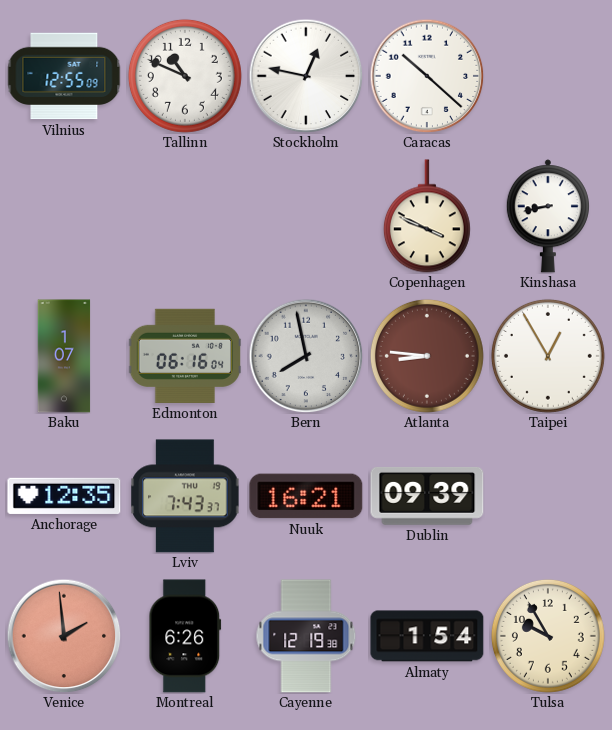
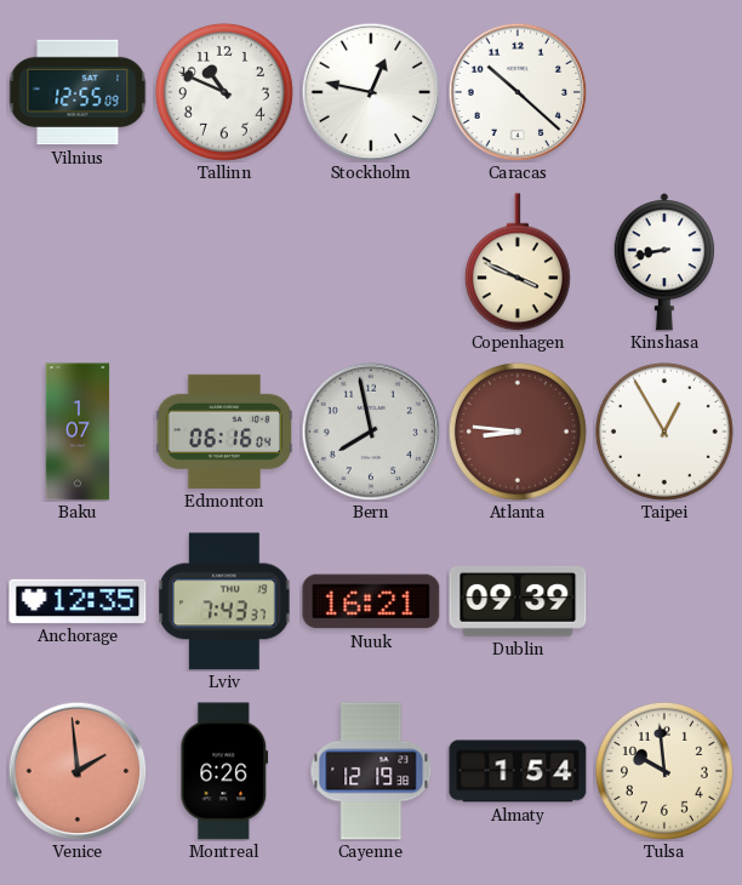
Tulsa: 9:55 -> 9:59 (664, 771)
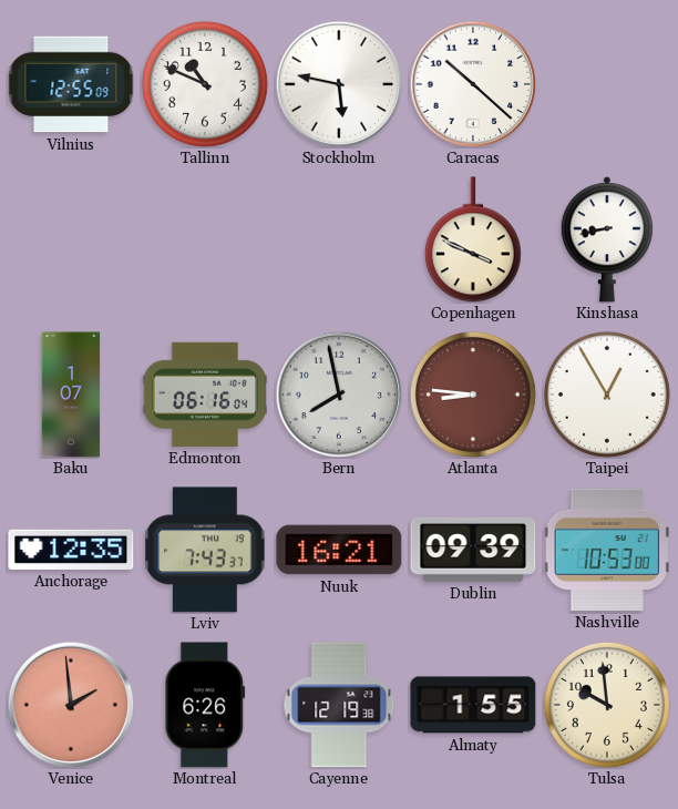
Stockholm: 12:47 -> 5:47 (339, 84)
Nashville: none -> 10:53 (607, 550)
Almaty: 1:54 -> 1:55 (473, 705)
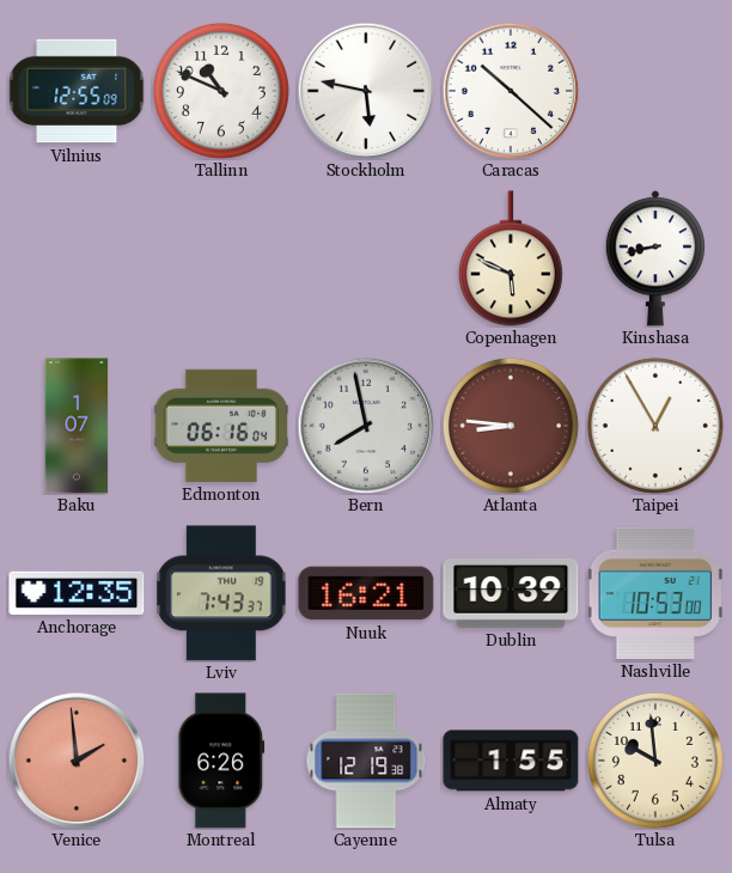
Copenhagen: 3:49 -> 5:49 (511, 258)
Dublin: 09:39 -> 10:39 (511, 593)
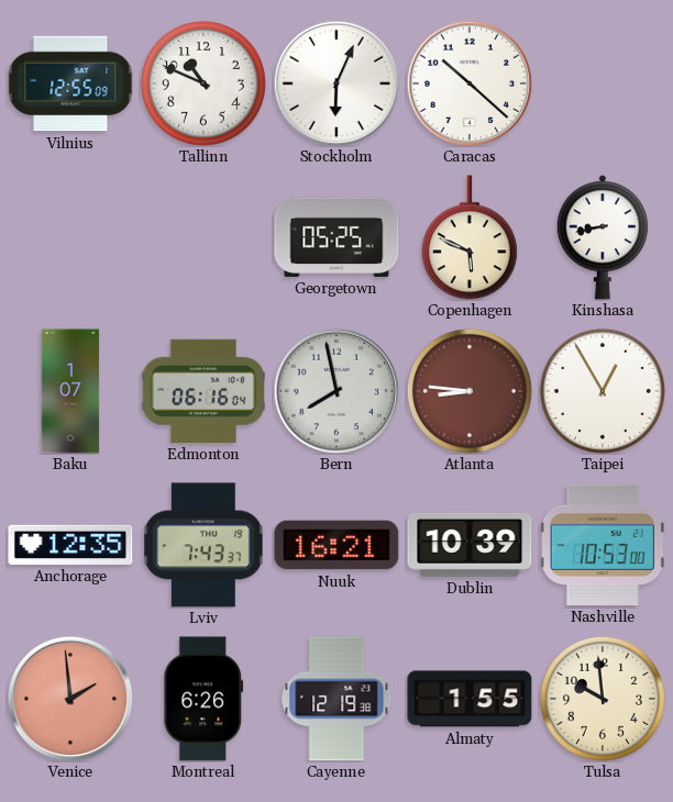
Stockholm: 5:47 -> 6:04 (336, 83)
Georgetown: none -> 05:25 (336, 237)
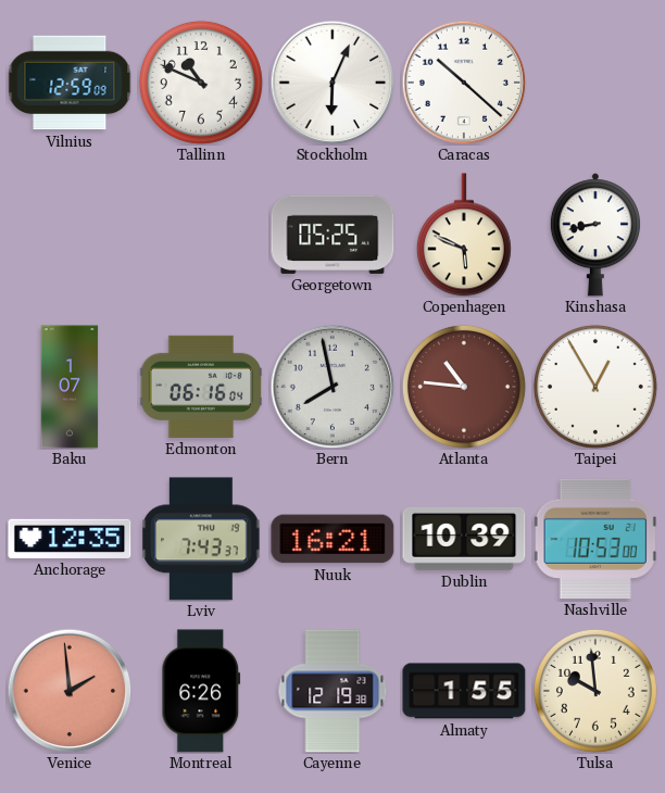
Vilnius: 12:55 -> 12:59 (70, 83)
Atlanta: 8:46 -> 10:46 (464, 387)
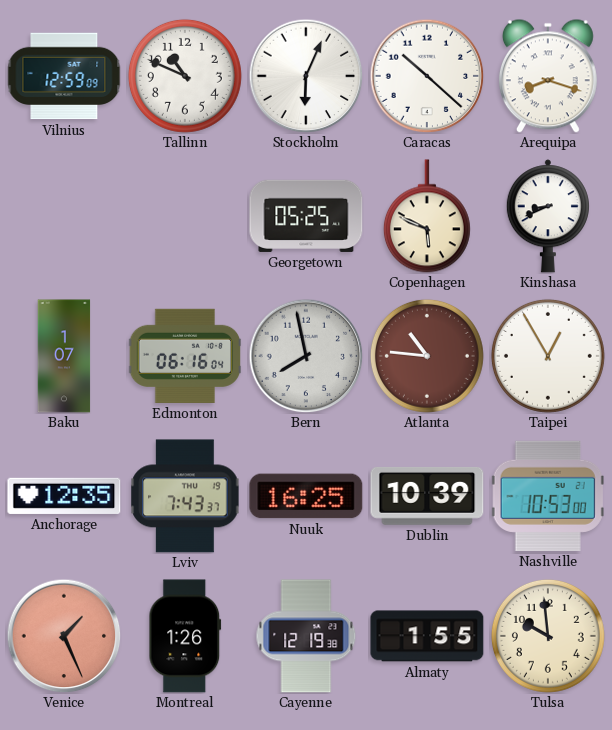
Arequipa: none -> 8:18 (548, 76)
Kinshasa: 8:43 -> 8:41 (548, 216)
Nuuk: 16:21 -> 16:25 (306, 496)
Venice: 1:59 -> 1:26 (64, 636)
Montreal: 6:26 -> 1:26 (185, 636)
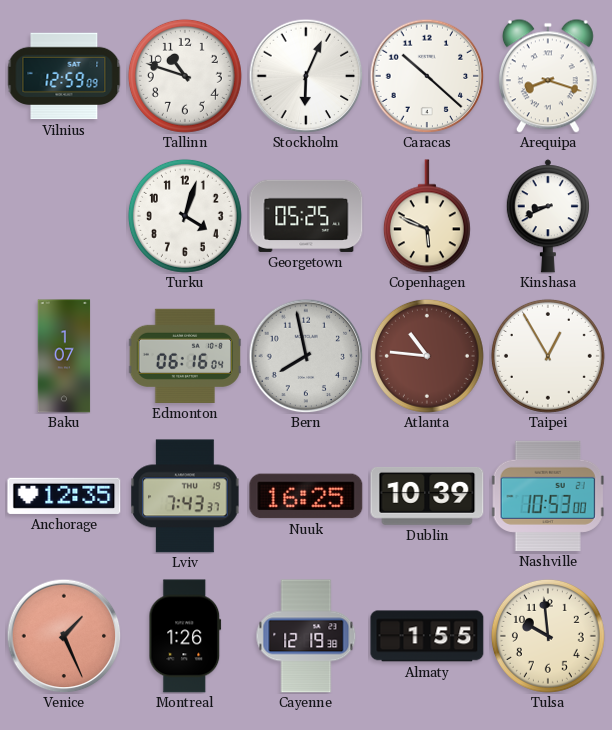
Tallinn: 10:49 -> 10:48 (185, 76)
Turku: none -> 4:03 (185, 216)
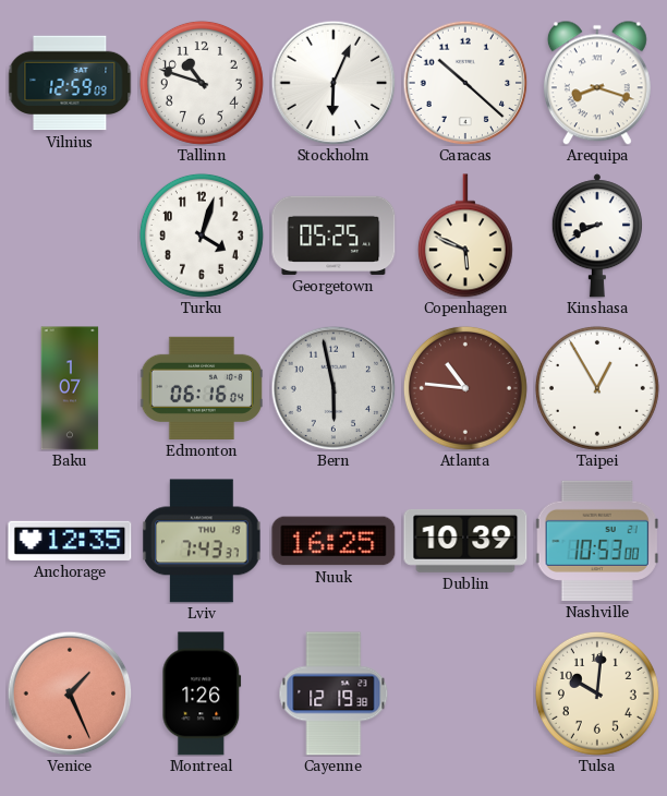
Bern: 7:58 -> 5:58 (333, 388)
Almaty: 1:55 -> none (427, 636)
Tulsa: 9:59 -> 10:01 (597, 694)
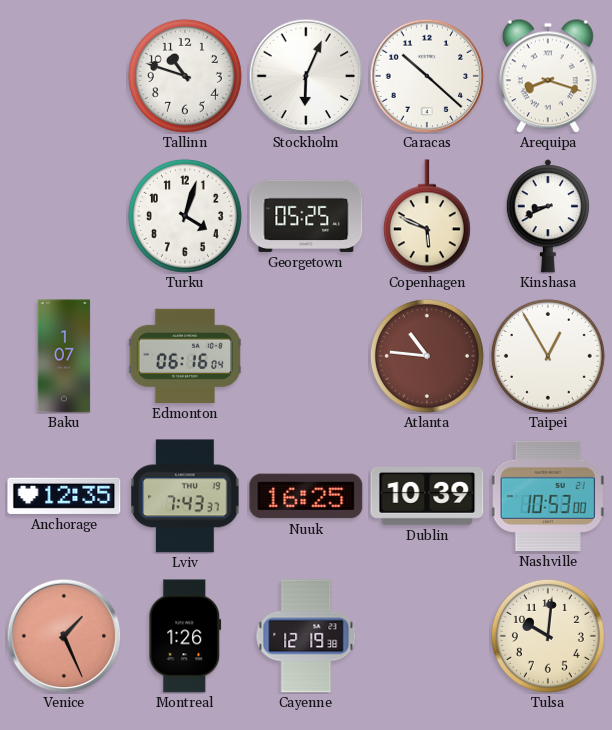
Vilnius: 12:59 -> none (70, 83)
Bern: 5:58 -> none (333, 388)
